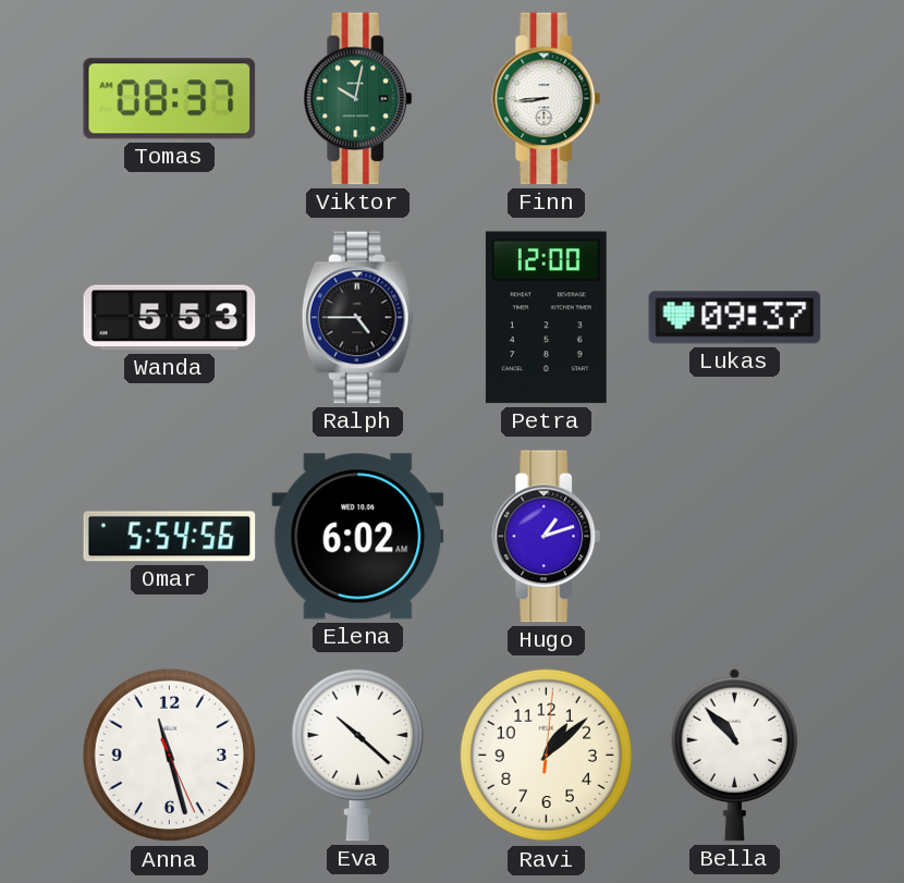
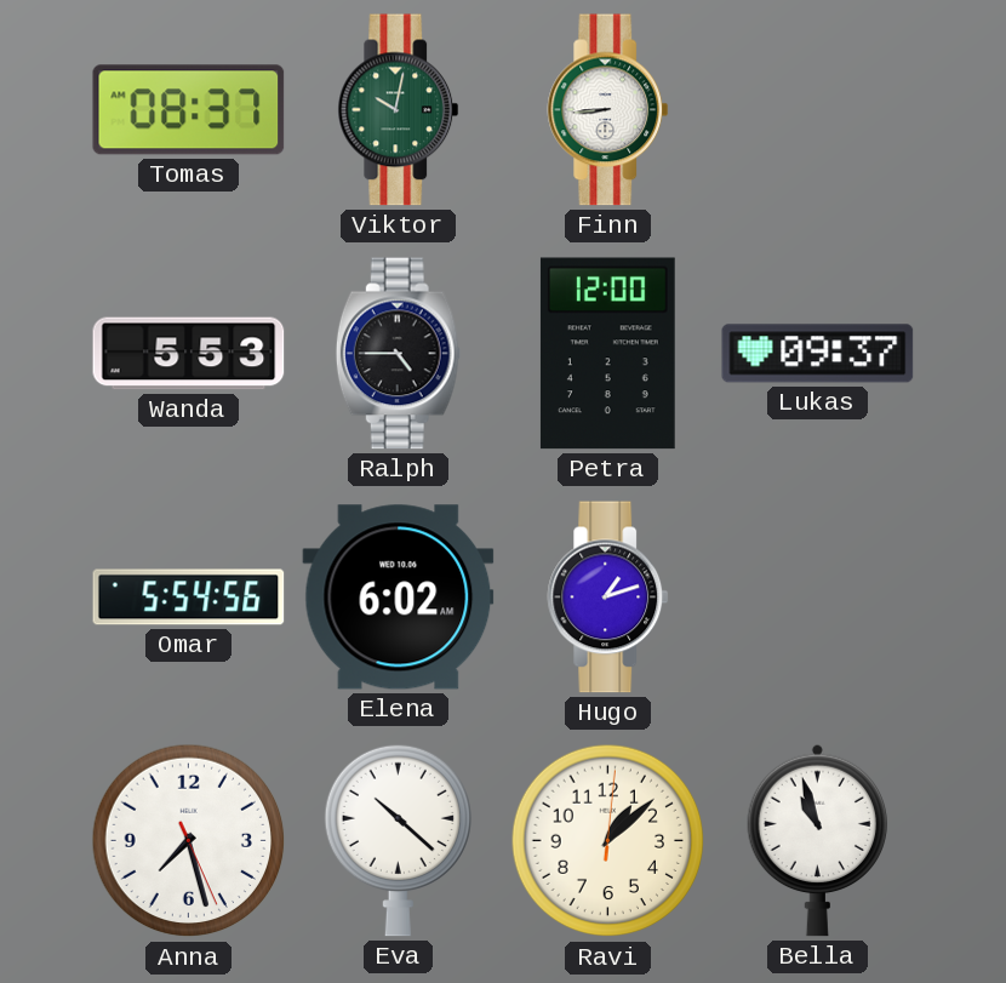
Anna: 11:27 -> 7:27 (189, 841)
Bella: 10:53 -> 10:57 (818, 840)
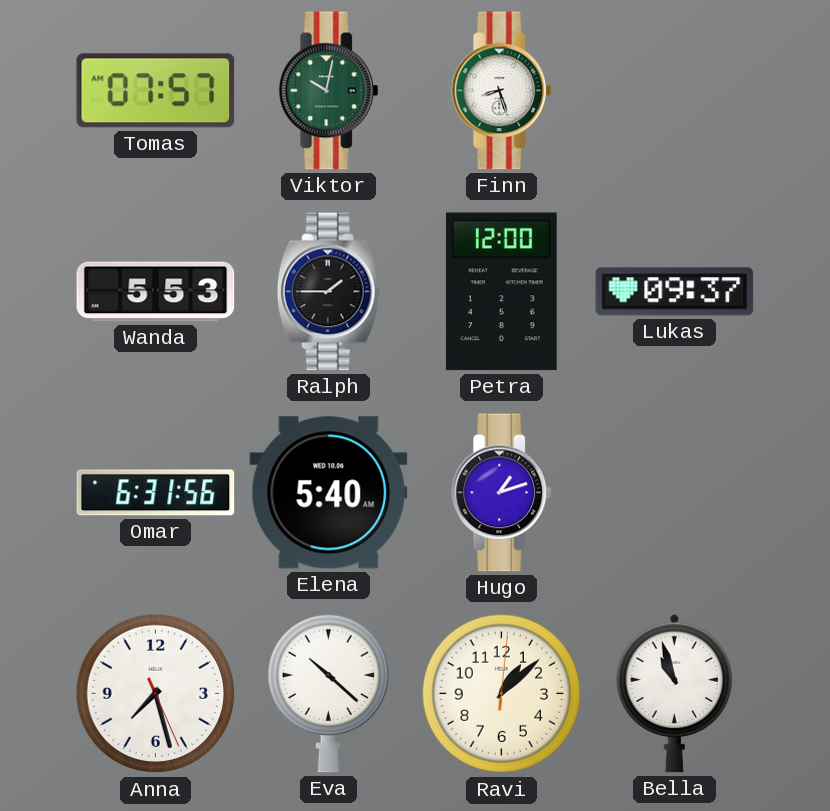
Tomas: 08:37 -> 07:57 (156, 91)
Finn: 8:44 -> 8:27 (502, 91)
Ralph: 4:45 -> 1:45 (328, 292)
Omar: 5:54 -> 6:31 (156, 493)
Elena: 6:02 -> 5:40 (329, 493)
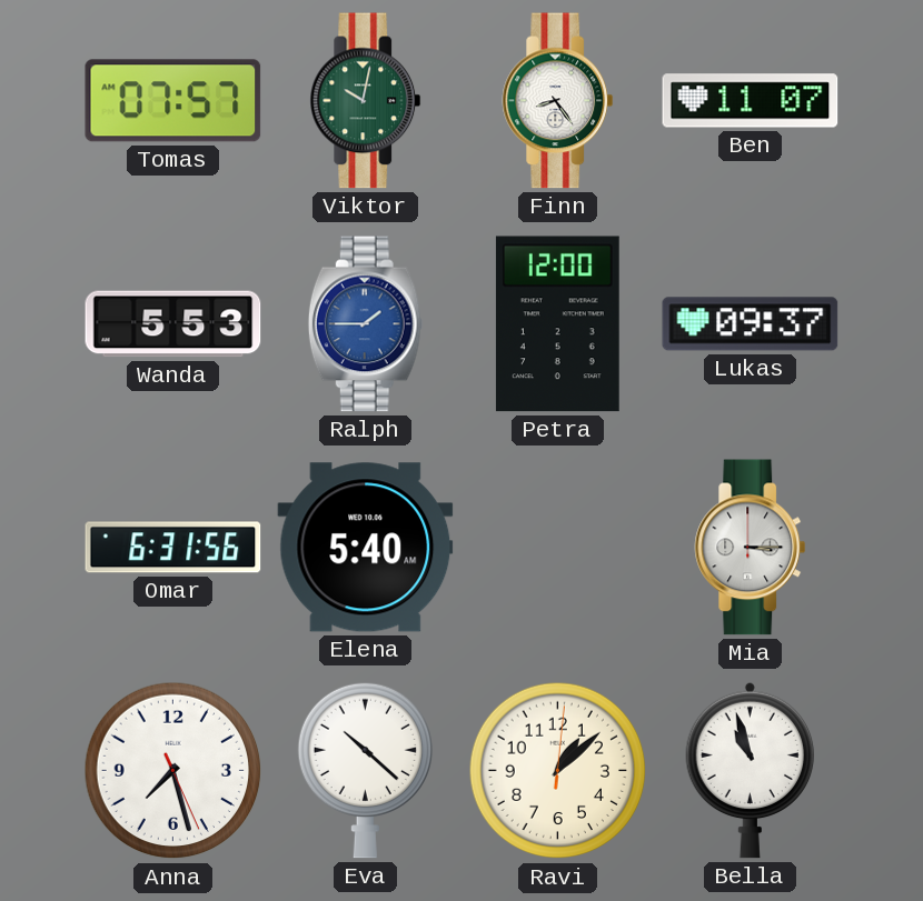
Finn: 8:27 -> 8:24 (558, 101)
Ben: none -> 11:07 (751, 101)
Ralph dial: black -> blue (365, 324)
Hugo: 1:12 -> none (502, 493)
Mia: none -> 3:15 (751, 548)
